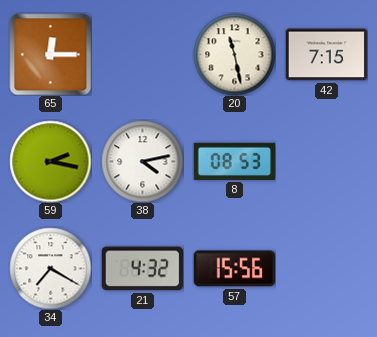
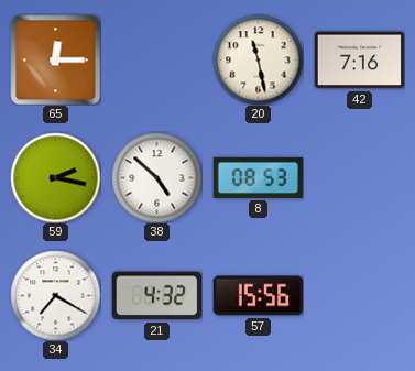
42: 7:15 -> 7:16 (359, 61)
38: 4:13 -> 4:52 (156, 177)
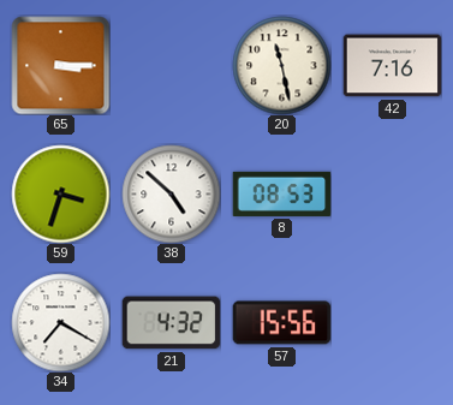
65: 12:15 -> 3:15 (60, 65)
59: 2:17 -> 3:33 (60, 193)
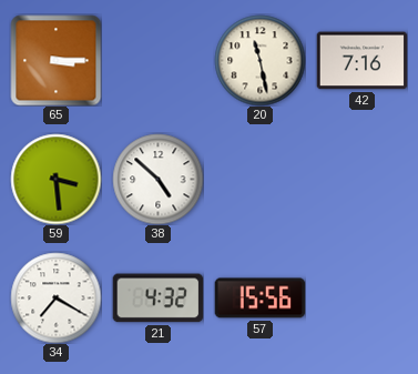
59: 3:33 -> 3:29 (55, 179)
8: 08:53 -> none (281, 193)
